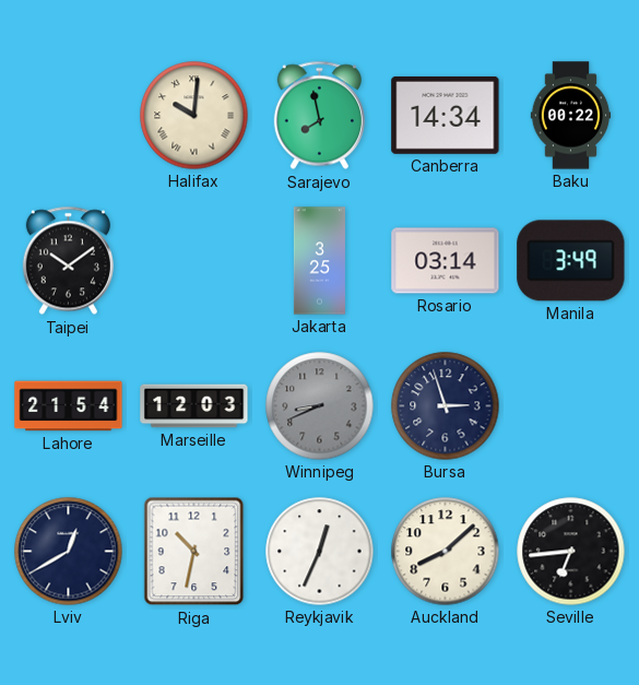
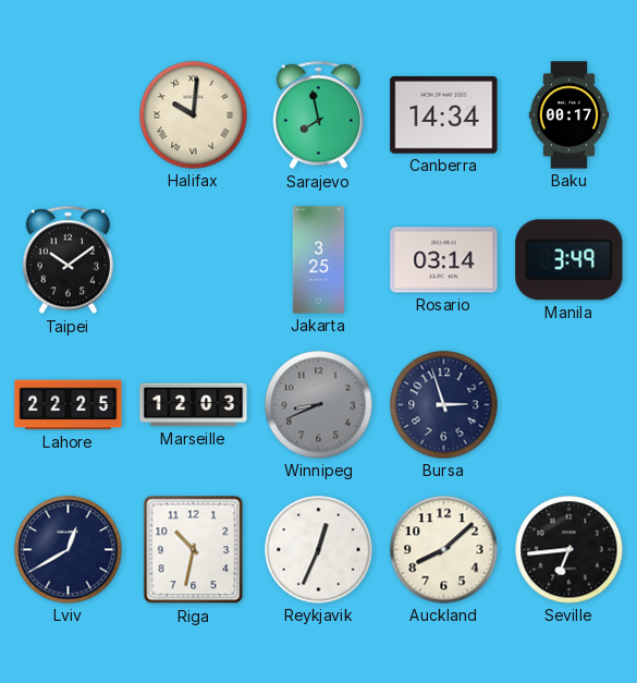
Baku: 00:22 -> 00:17 (569, 115)
Lahore: 21:54 -> 22:25 (69, 405)
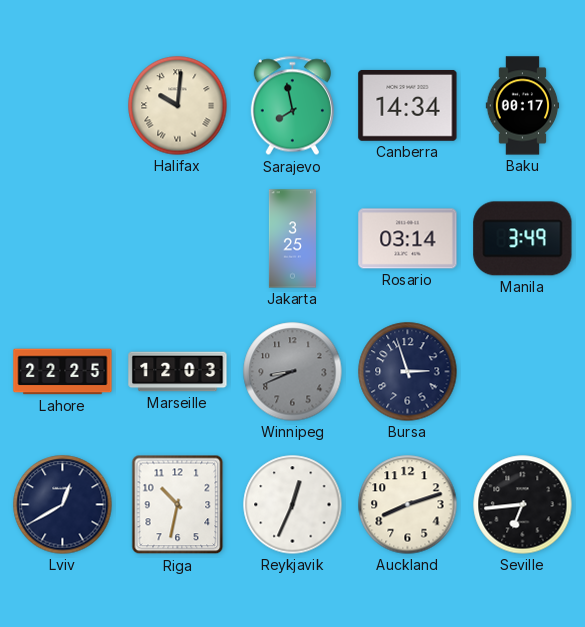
Taipei: 10:09 -> none (68, 260)
Auckland: 8:08 -> 8:12 (408, 505)
